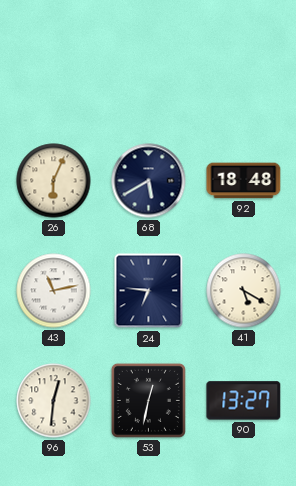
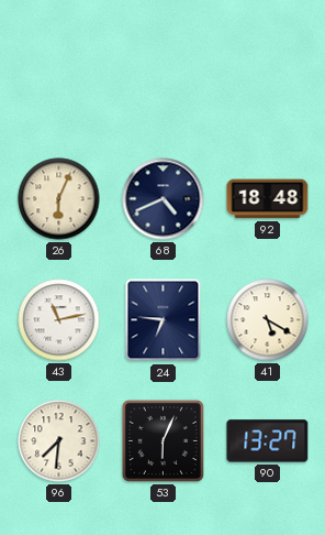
68: 5:40 -> 4:41 (164, 199)
96: 12:31 -> 7:31 (59, 441)
53: 12:32 -> 6:04 (162, 440)
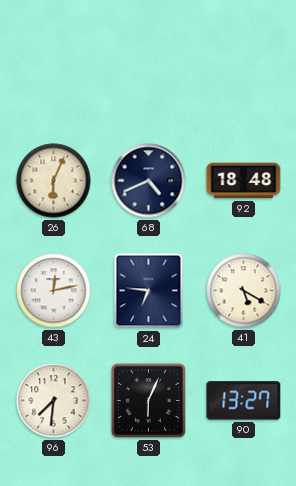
43: 11:13 -> 12:13 (54, 291)
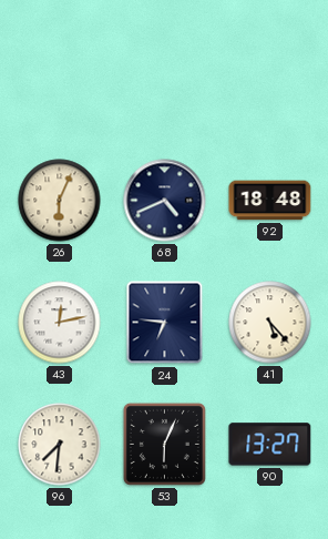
41: 5:20 -> 5:23 (270, 323)
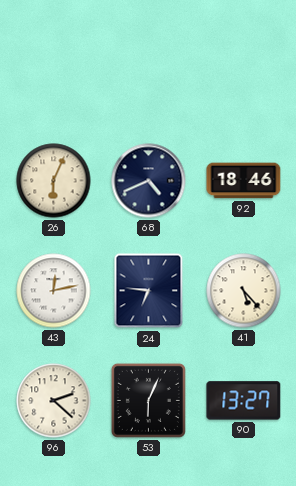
92: 18:48 -> 18:46 (244, 181)
96: 7:31 -> 2:22 (54, 401)
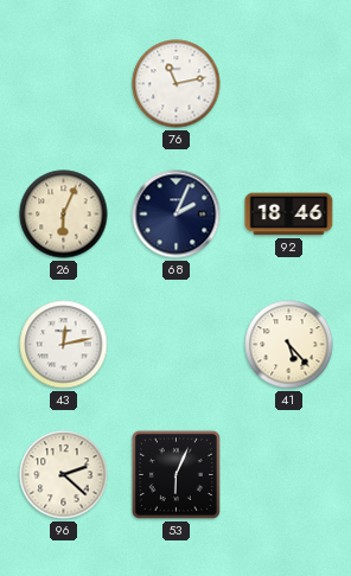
76: none -> 11:13 (177, 84)
68: 4:41 -> 2:04 (177, 215)
24: 6:46 -> none (149, 291)
90: 13:27 -> none (244, 401)
